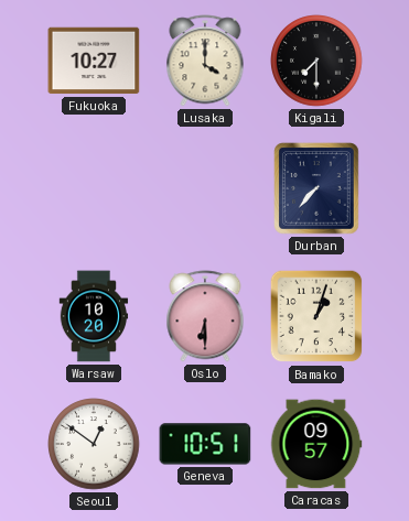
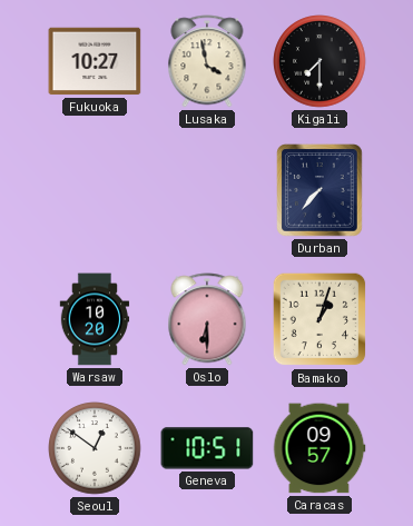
Lusaka: 4:00 -> 3:58 (207, 61)
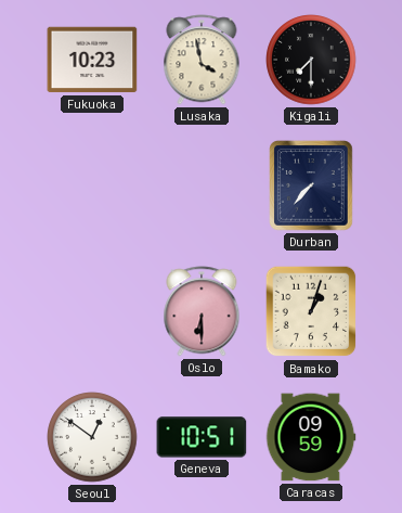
Fukuoka: 10:27 -> 10:23 (92, 60)
Warsaw: 10:20 -> none (95, 319)
Caracas: 09:57 -> 09:59 (311, 437)
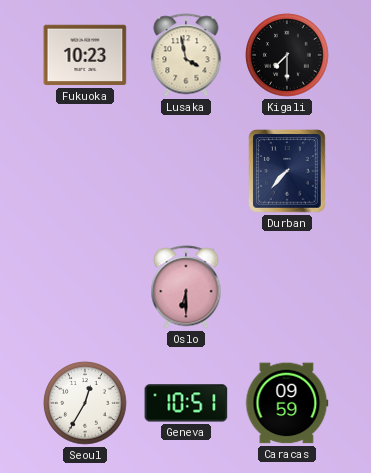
Bamako: 1:03 -> none (311, 311)
Seoul: 12:51 -> 12:35 (85, 403)
